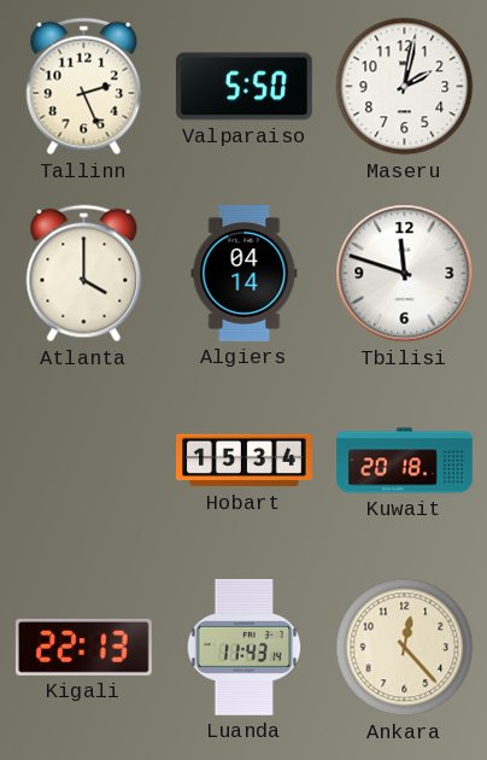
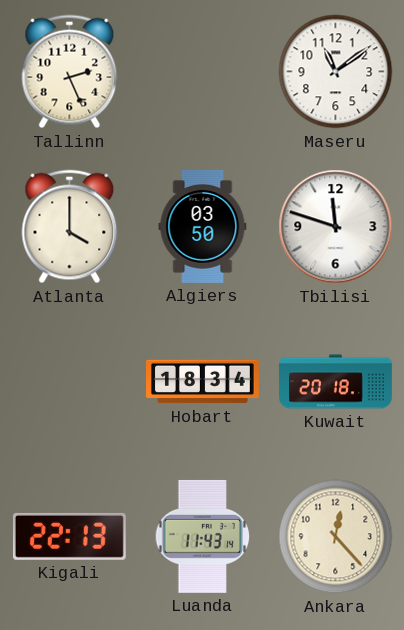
Valparaiso: 5:50 -> none (243, 87)
Maseru: 2:02 -> 11:09 (336, 72)
Algiers: 04:14 -> 03:50 (203, 226)
Hobart: 15:34 -> 18:34 (203, 382)
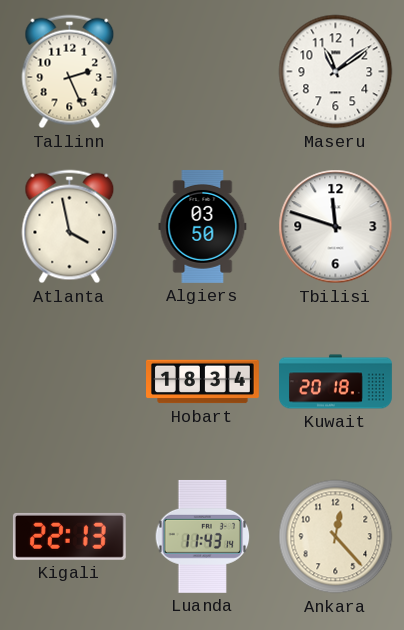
Atlanta: 4:00 -> 3:58 (70, 227)
